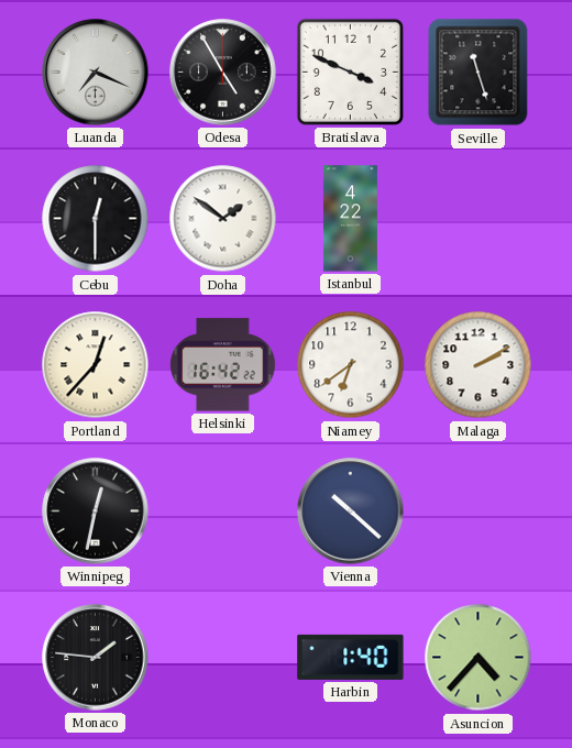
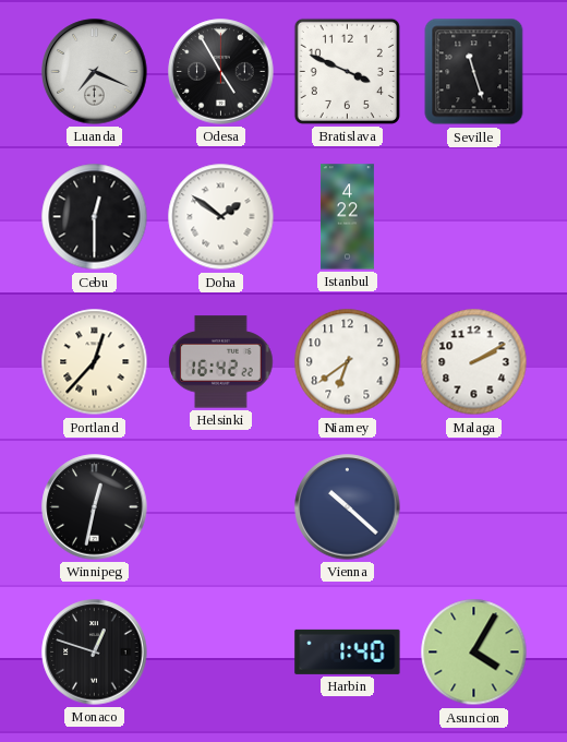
Monaco: 1:46 -> 12:48 (95, 653)
Asuncion: 4:37 -> 4:05 (474, 653)
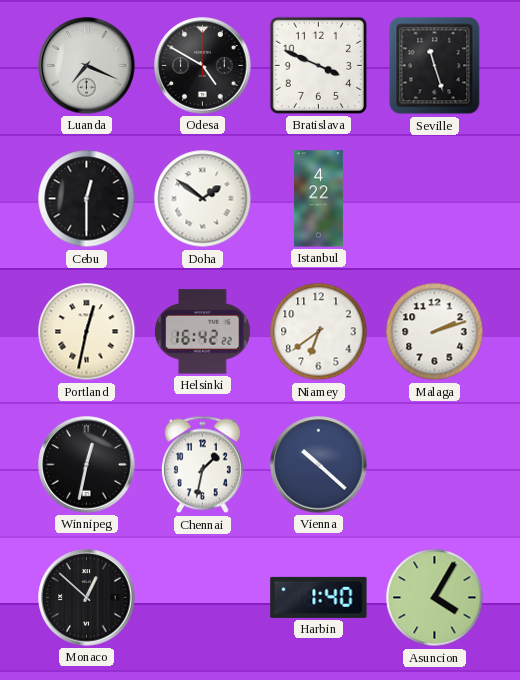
Odesa: 4:55 -> 4:50 (203, 66)
Portland: 12:37 -> 12:32 (87, 332)
Malaga: 2:10 -> 2:12 (435, 332)
Chennai: none -> 1:32 (202, 465)
Monaco: 12:48 -> 12:52 (87, 598)
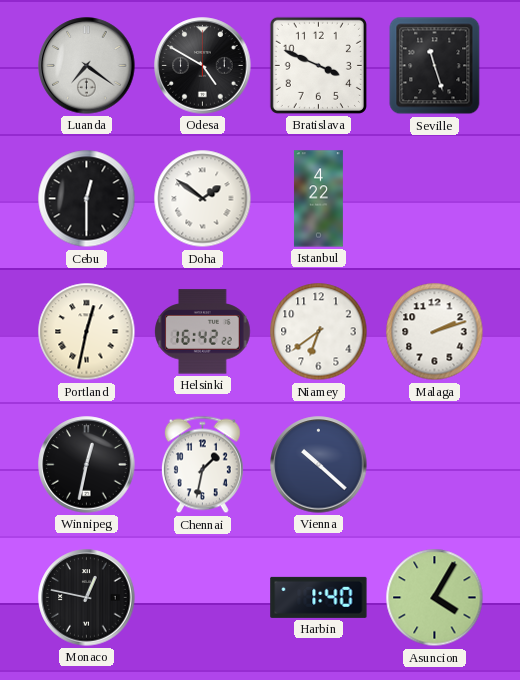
Luanda: 7:19 -> 7:21 (87, 66)
Monaco: 12:52 -> 12:47 (87, 598)
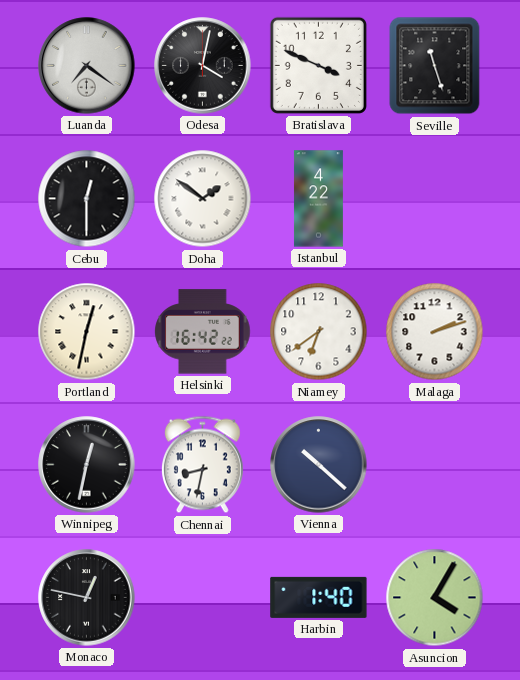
Odesa: 4:50 -> 4:02 (203, 66)
Chennai: 1:32 -> 8:32 (202, 465)
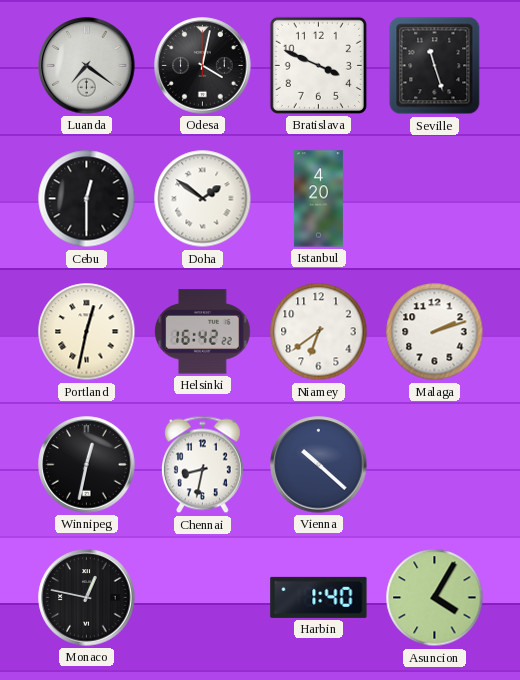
Istanbul: 4:22 -> 4:20 (318, 199)
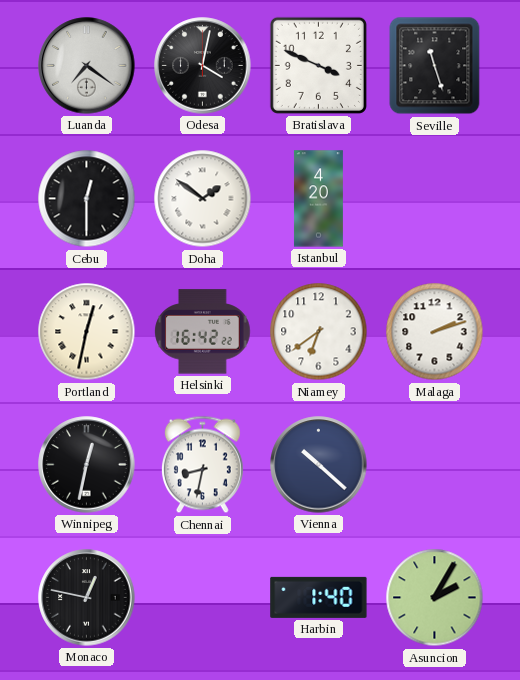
Asuncion: 4:05 -> 2:05 (435, 598)
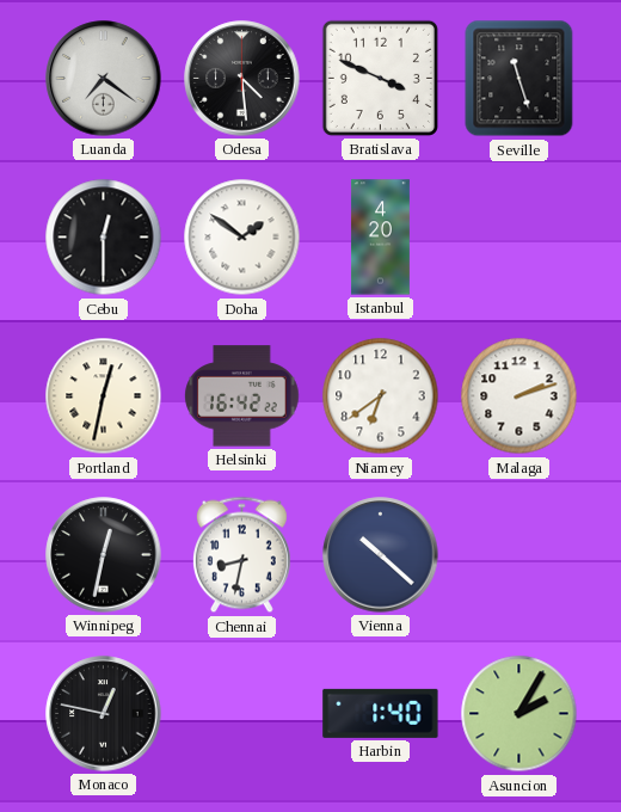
Odesa: 4:02 -> 4:29 (242, 79)
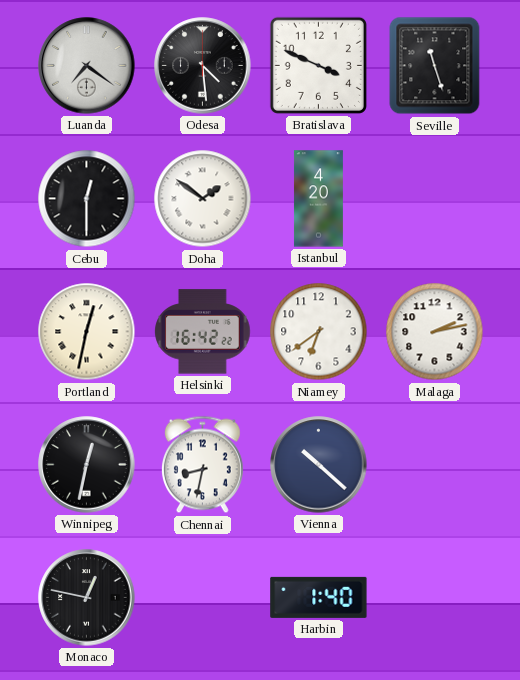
Malaga: 2:12 -> 2:13 (435, 332)
Asuncion: 2:05 -> none (519, 714)
